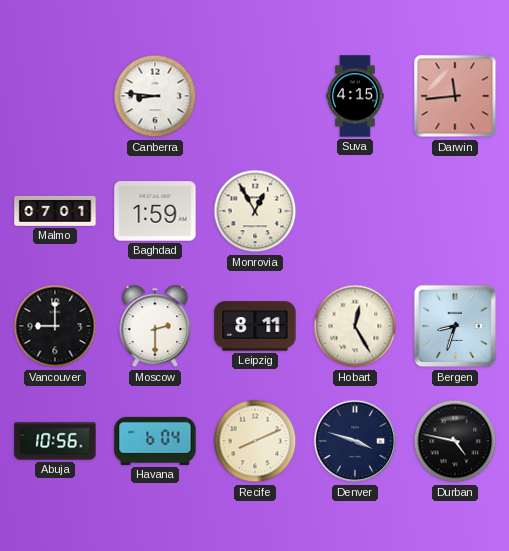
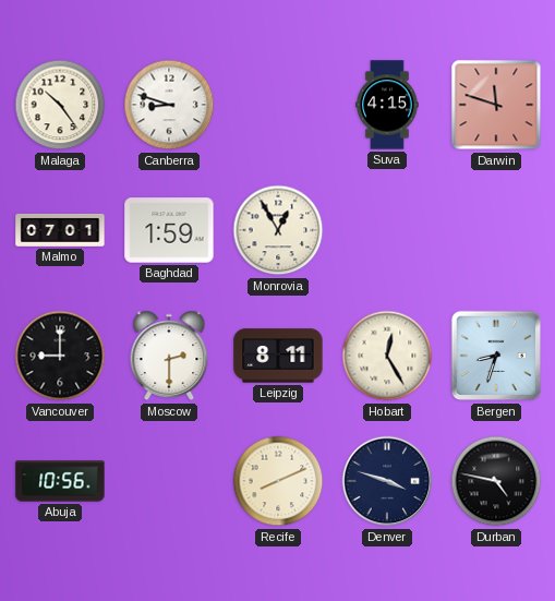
Malaga: none -> 10:24 (60, 105)
Canberra: 8:46 -> 8:48 (169, 105)
Darwin: 11:44 -> 11:48 (496, 105)
Havana: 6:04 -> none (155, 441)
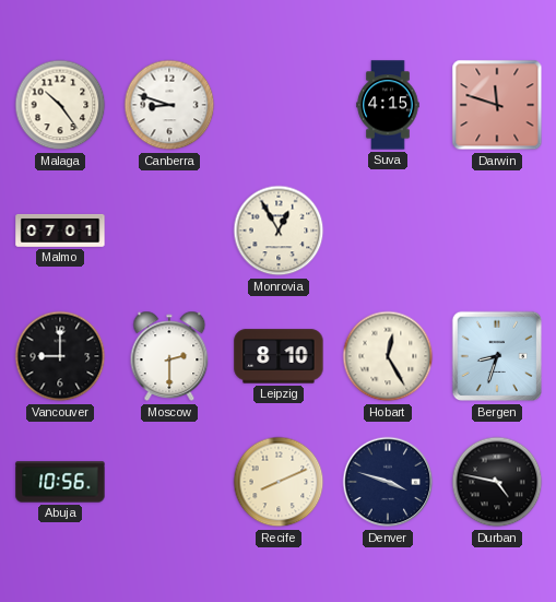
Baghdad: 1:59 -> none (169, 230)
Leipzig: 8:11 -> 8:10 (279, 356)
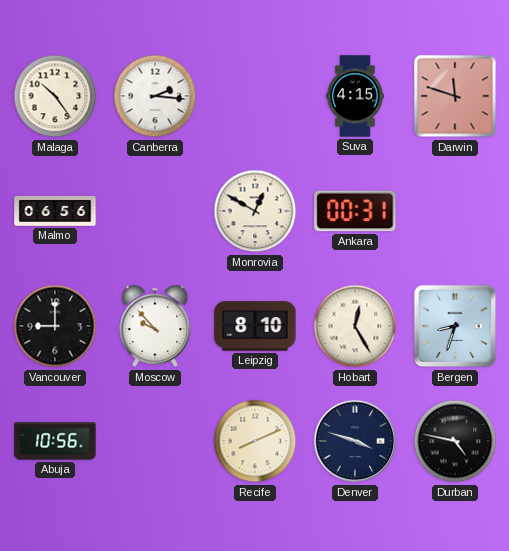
Canberra: 8:48 -> 2:16 (155, 96)
Malmo: 07:01 -> 06:56 (55, 211)
Monrovia: 12:55 -> 12:50 (255, 211)
Ankara: none -> 00:31 (355, 211)
Moscow: 2:30 -> 9:53 (155, 326)
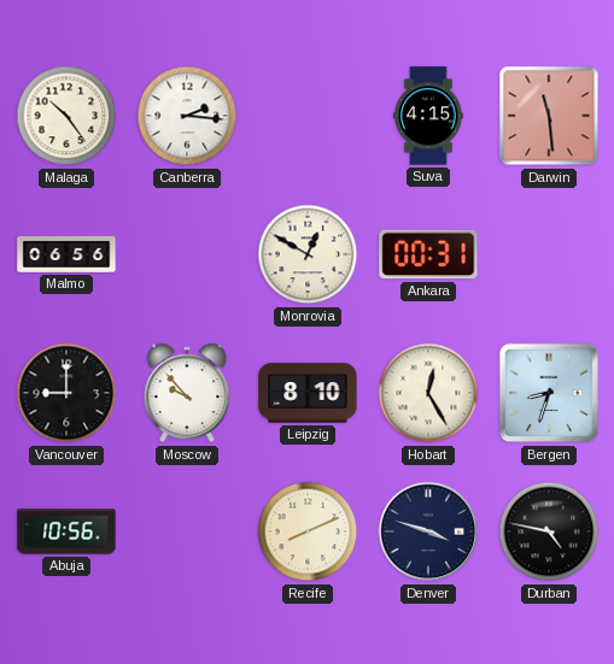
Darwin: 11:48 -> 11:29 (549, 116)
